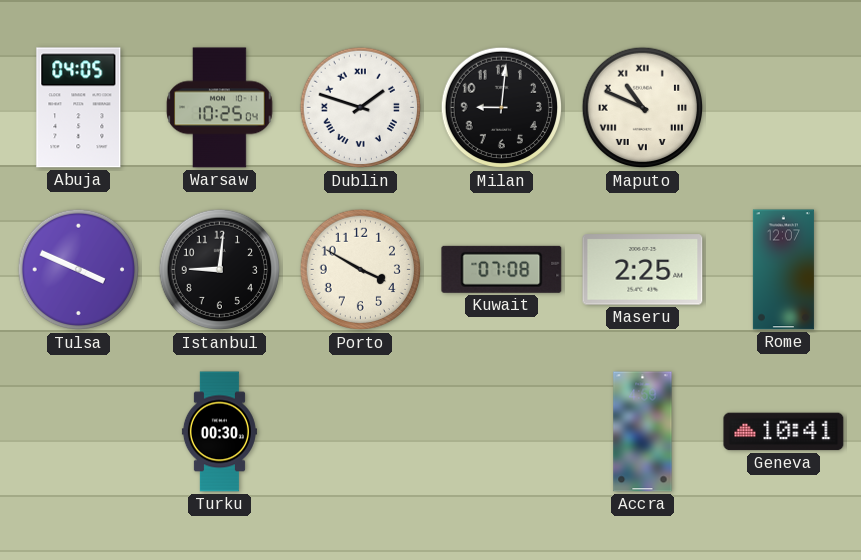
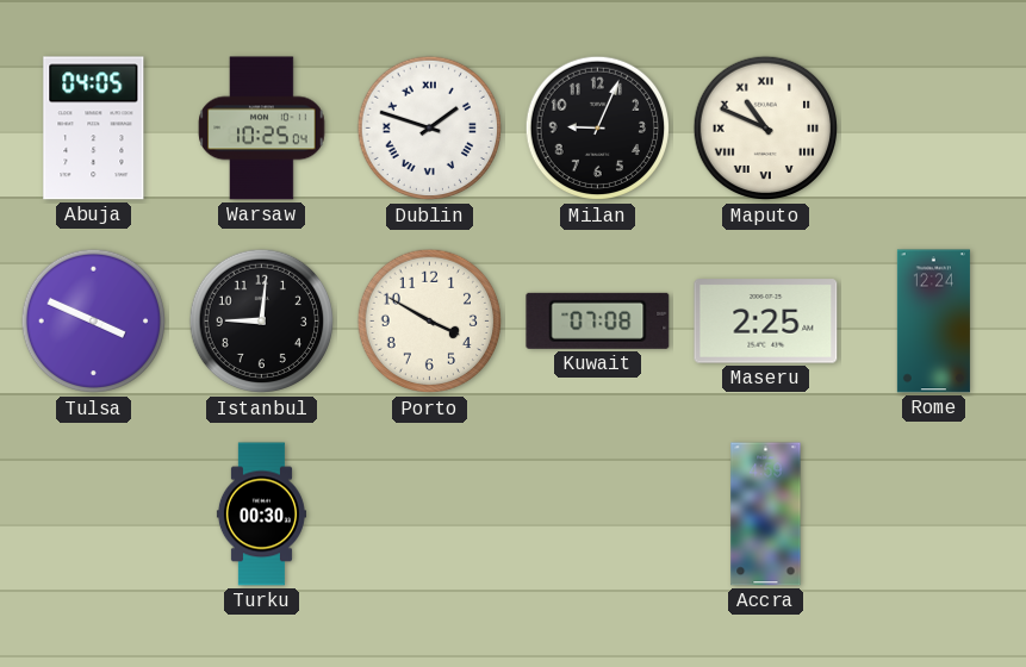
Milan: 9:01 -> 9:04 (598, 129)
Rome: 12:07 -> 12:24 (933, 322)
Geneva: 10:41 -> none (784, 432)
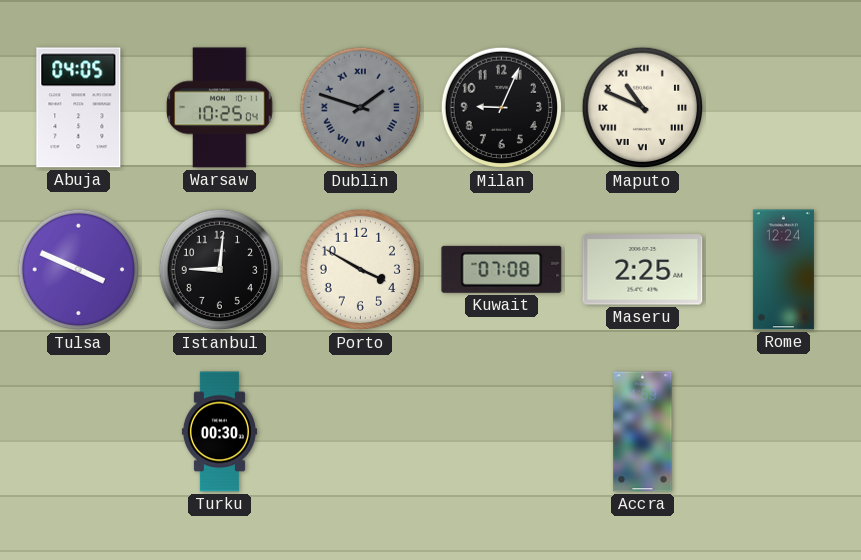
Dublin dial: white -> grey (361, 108)
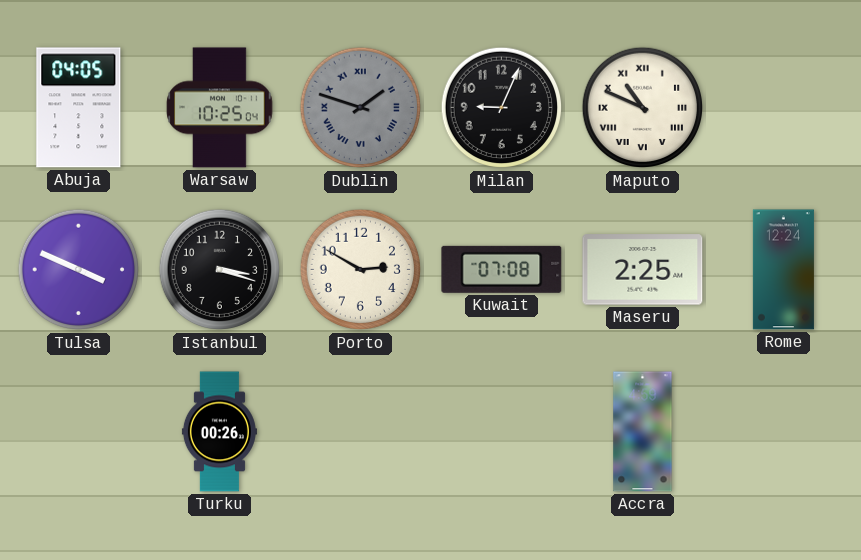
Istanbul: 9:01 -> 3:18 (220, 270)
Porto: 3:50 -> 2:50 (361, 270)
Turku: 00:30 -> 00:26 (219, 432)
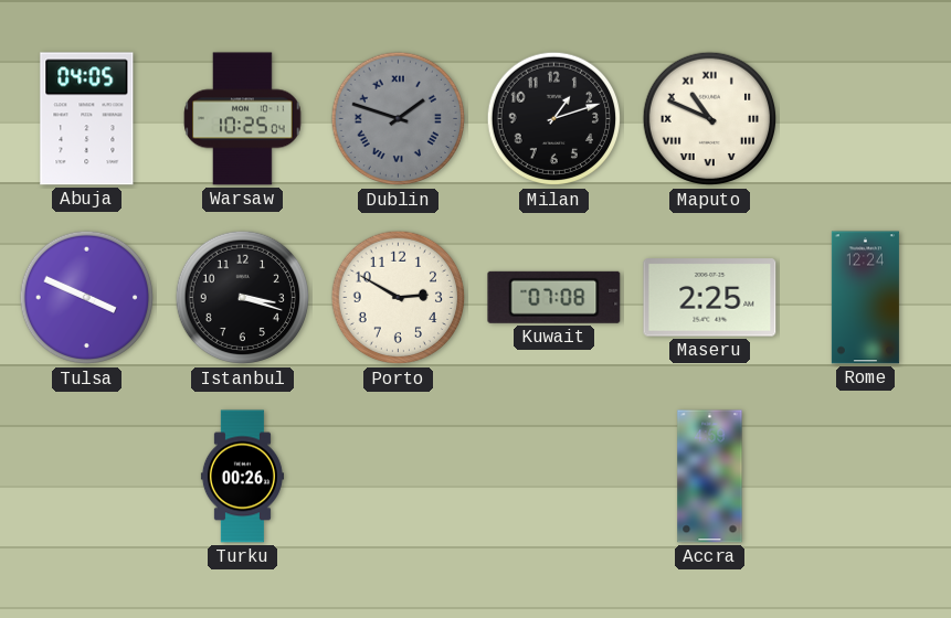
Milan: 9:04 -> 1:12 (554, 119)
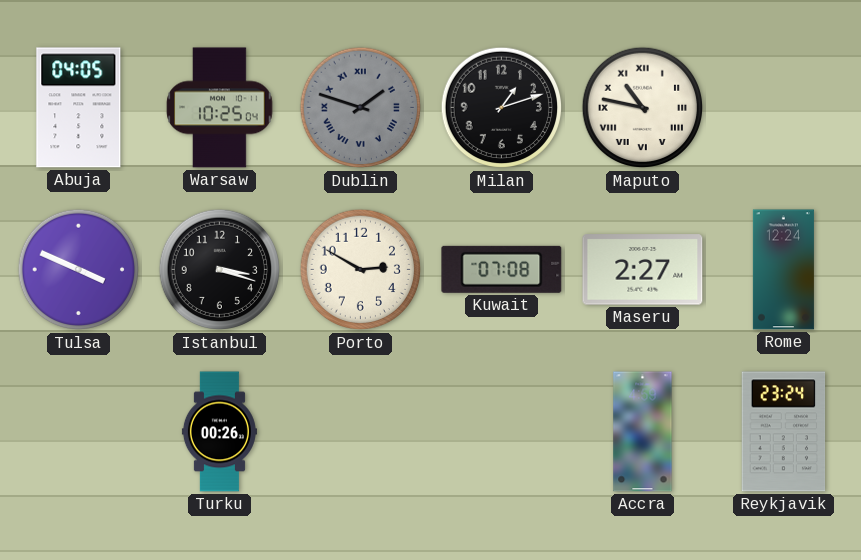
Maputo: 10:49 -> 10:47 (643, 108)
Maseru: 2:25 -> 2:27 (643, 270)
Reykjavik: none -> 23:24 (784, 432)
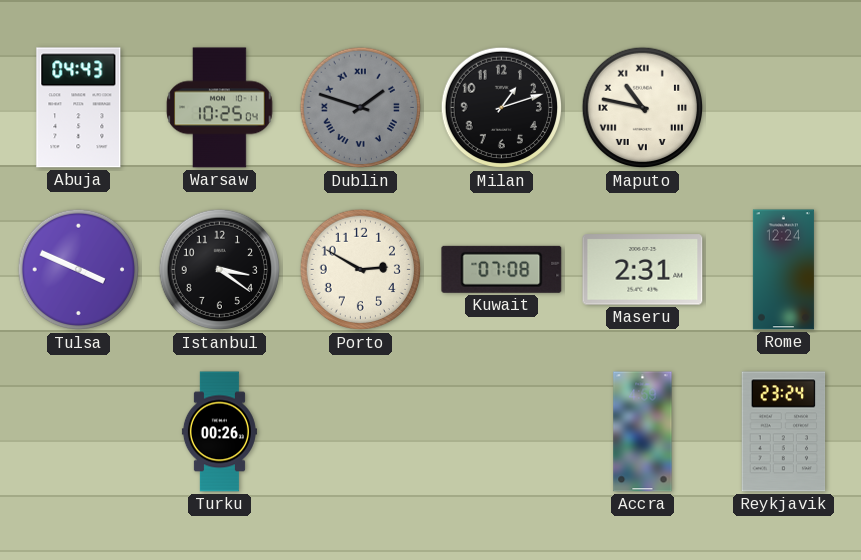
Abuja: 04:05 -> 04:43 (79, 108)
Istanbul: 3:18 -> 3:21 (220, 270)
Maseru: 2:27 -> 2:31 (643, 270)
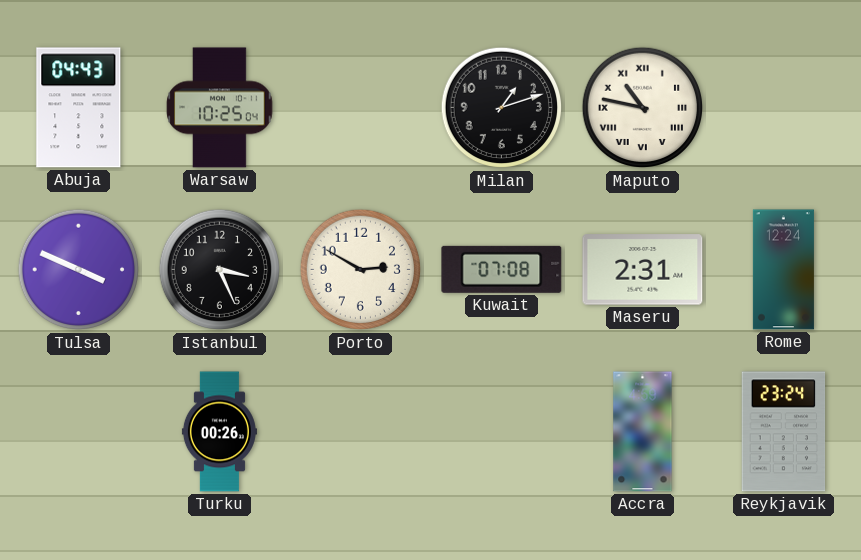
Dublin: 1:48 -> none (361, 108)
Istanbul: 3:21 -> 3:26 (220, 270)
